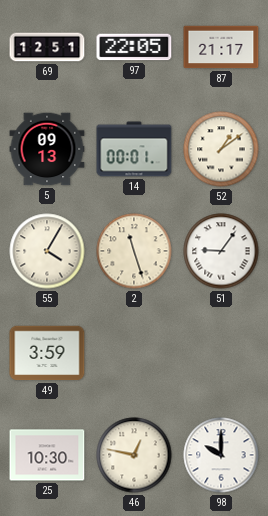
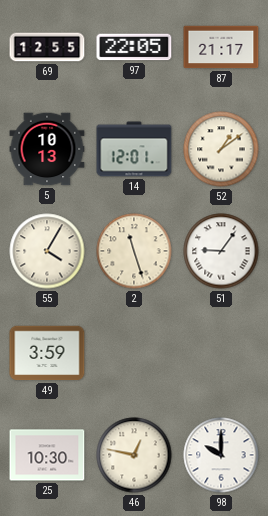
69: 12:51 -> 12:55 (47, 47)
5: 09:13 -> 10:13 (47, 149)
14: 00:01 -> 12:01 (134, 149)
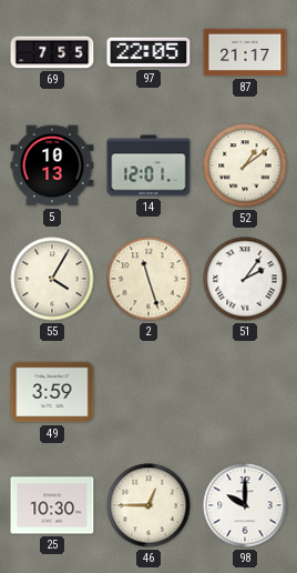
69: 12:55 -> 7:55 (52, 52)
51: 9:06 -> 2:06 (245, 279)
46: 12:47 -> 12:45 (148, 505)
